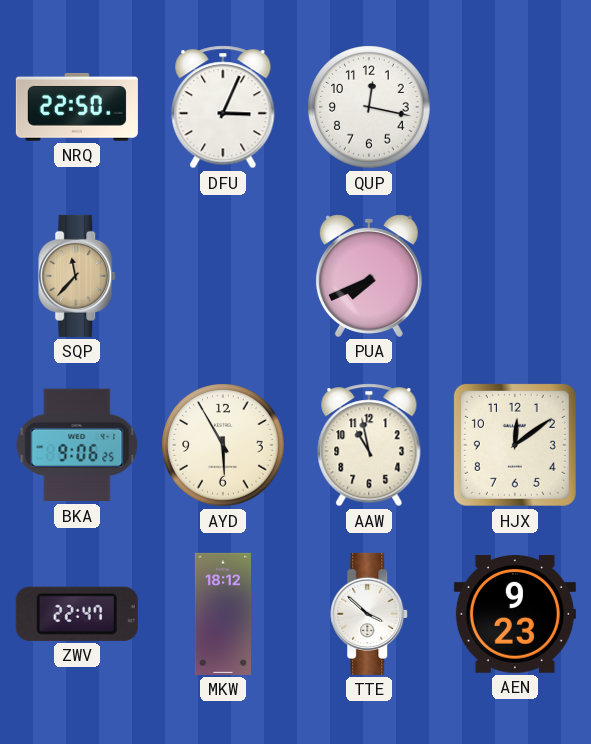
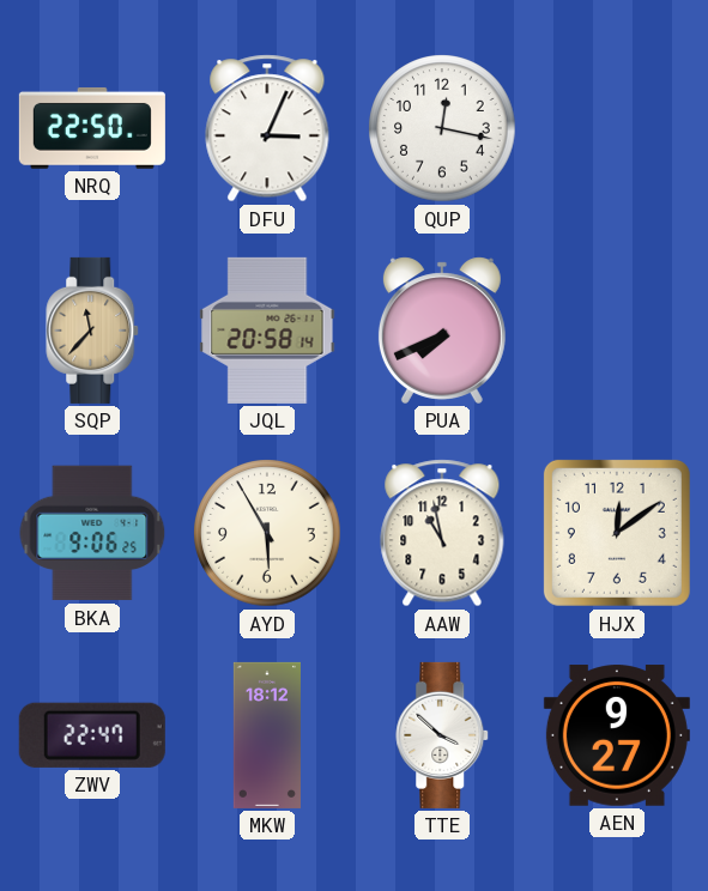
JQL: none -> 20:58 (267, 331)
AEN: 9:23 -> 9:27 (617, 735)
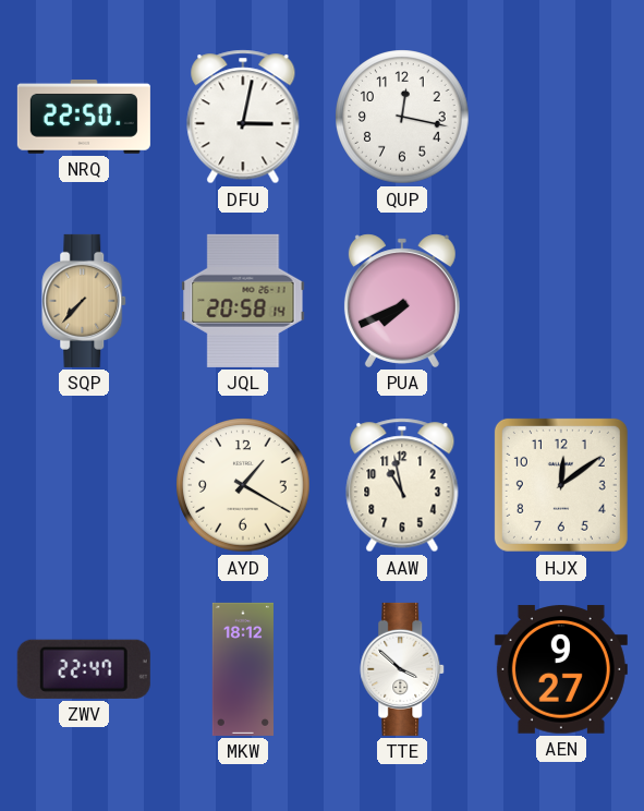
DFU: 3:04 -> 3:02 (243, 117)
SQP: 11:37 -> 7:37 (85, 301)
BKA: 9:06 -> none (92, 533)
AYD: 5:55 -> 1:20 (243, 485)
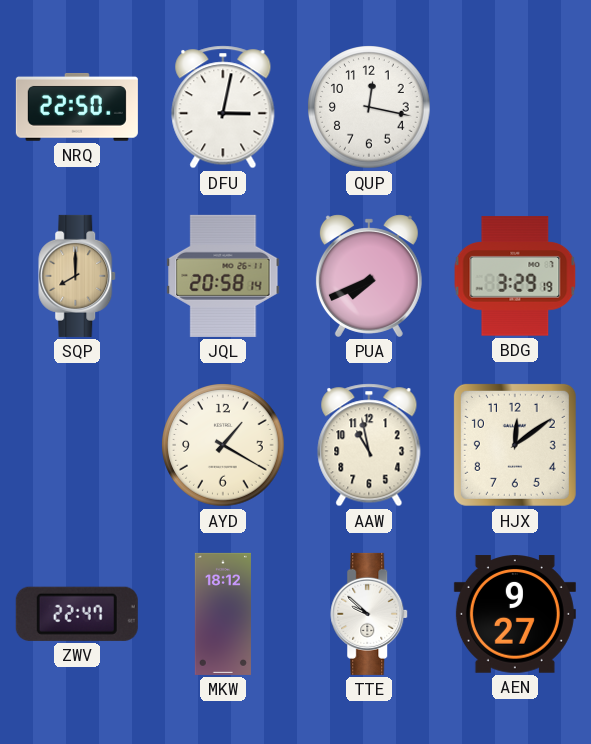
SQP: 7:37 -> 8:00 (78, 276)
BDG: none -> 3:29 (515, 276)
TTE: 3:52 -> 9:52 (370, 614)
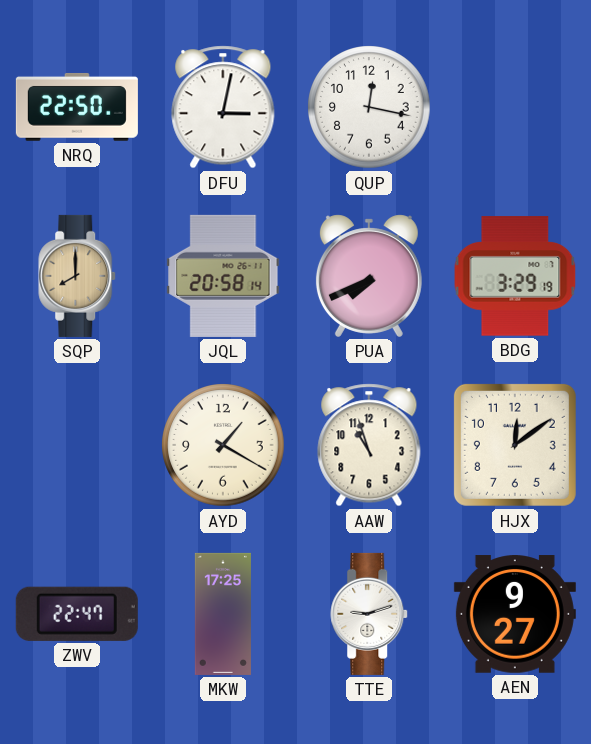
AAW: 10:58 -> 10:57 (369, 445)
MKW: 18:12 -> 17:25 (223, 614)
TTE: 9:52 -> 9:12 (370, 614)
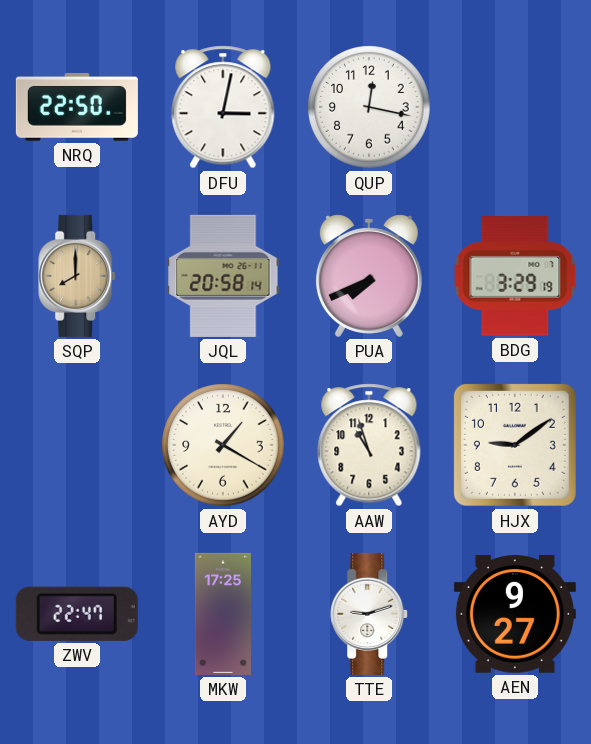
HJX: 12:09 -> 9:09 (515, 445)
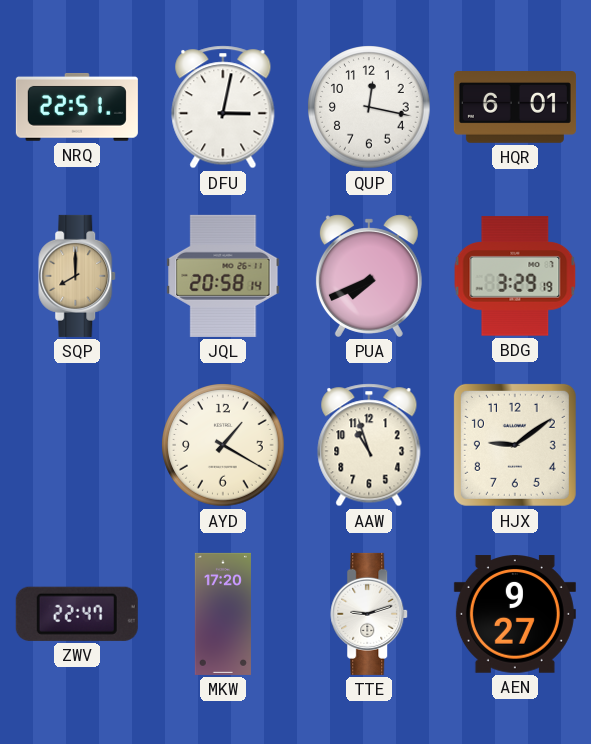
NRQ: 22:50 -> 22:51 (77, 107)
HQR: none -> 6:01 (515, 108)
MKW: 17:25 -> 17:20 (223, 614)
